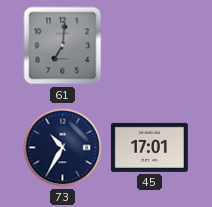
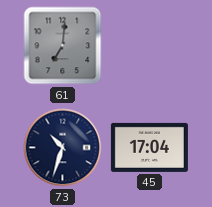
73: 10:35 -> 10:33 (63, 148)
45: 17:01 -> 17:04 (149, 147)
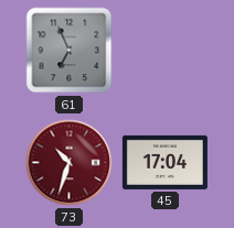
61: 7:01 -> 6:56 (70, 51)
73 dial: navy -> burgundy (70, 163)
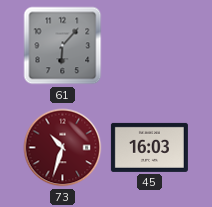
61: 6:56 -> 6:07 (63, 46)
45: 17:04 -> 16:03 (149, 147)
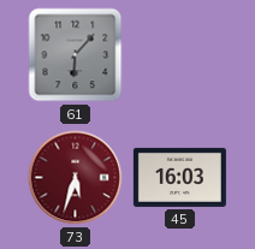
73: 10:33 -> 5:33 (76, 178)
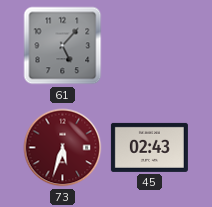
61: 6:07 -> 5:07 (63, 46)
45: 16:03 -> 02:43 (149, 147)
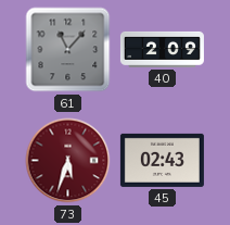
61: 5:07 -> 11:07 (68, 50)
40: none -> 2:09 (162, 49)
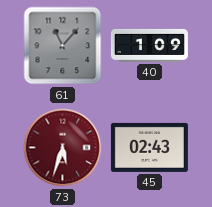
40: 2:09 -> 1:09 (149, 45)
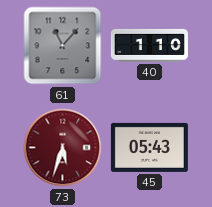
40: 1:09 -> 1:10 (149, 45)
45: 02:43 -> 05:43 (149, 147)
